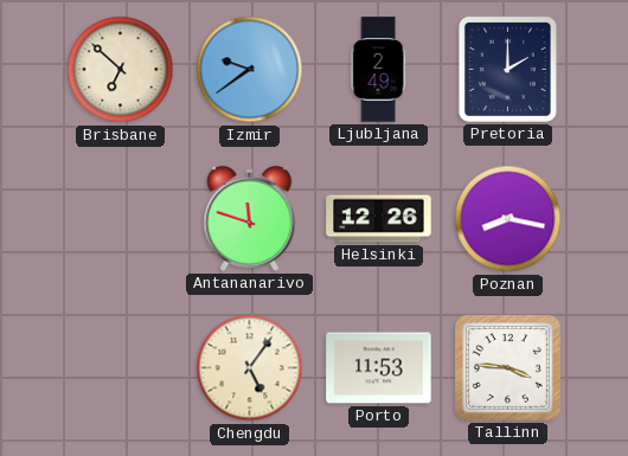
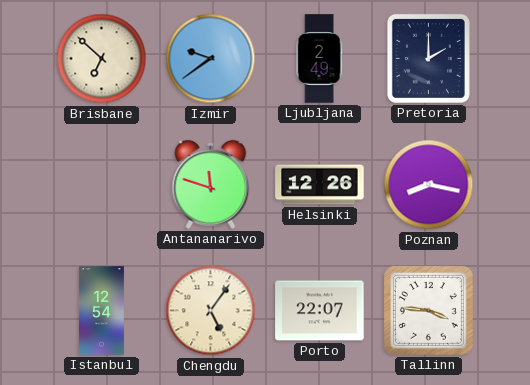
Istanbul: none -> 12:54 (102, 311)
Porto: 11:53 -> 22:07 (320, 311)
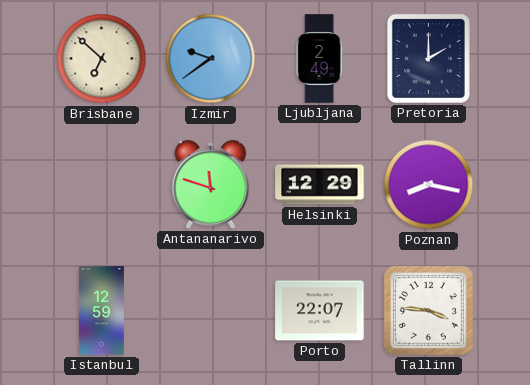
Helsinki: 12:26 -> 12:29 (320, 185)
Istanbul: 12:54 -> 12:59 (102, 311)
Chengdu: 5:06 -> none (211, 311)
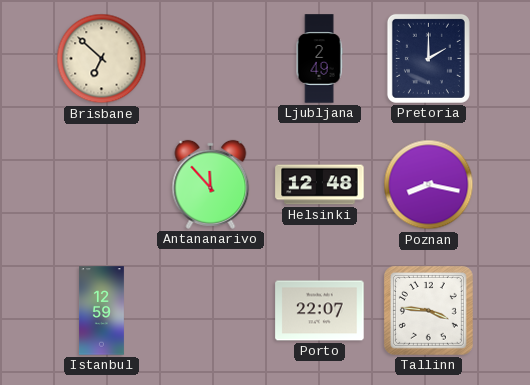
Izmir: 9:39 -> none (211, 59)
Antananarivo: 11:48 -> 11:53 (211, 184)
Helsinki: 12:29 -> 12:48 (320, 185)
